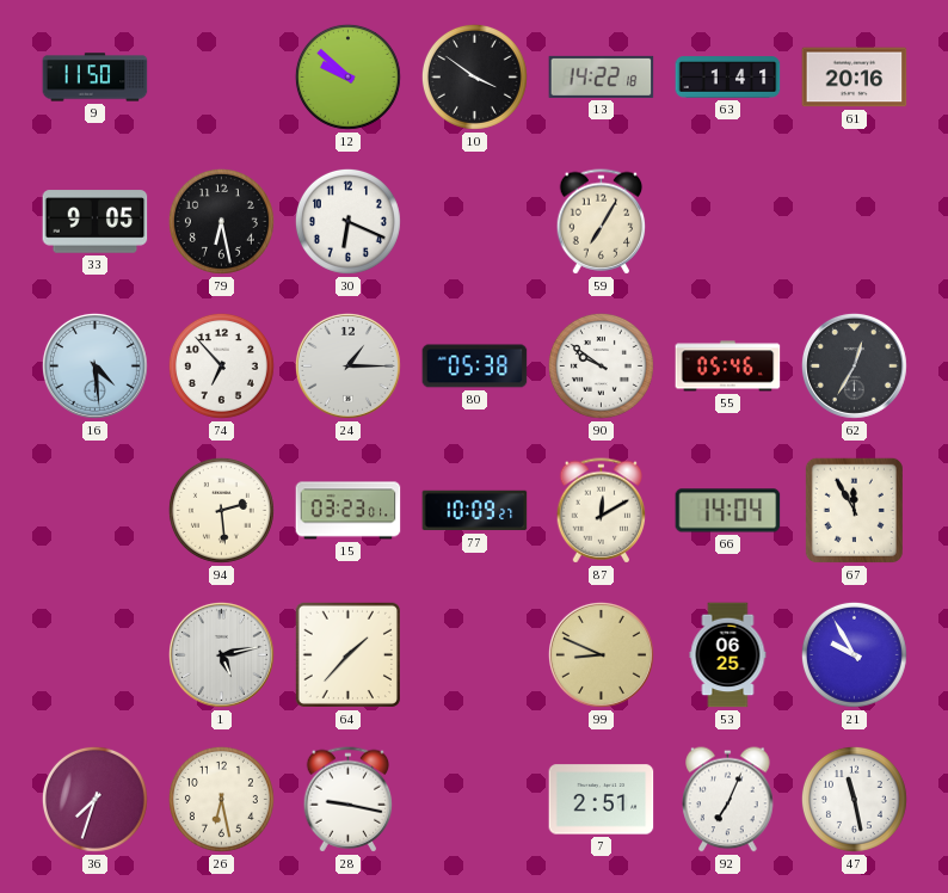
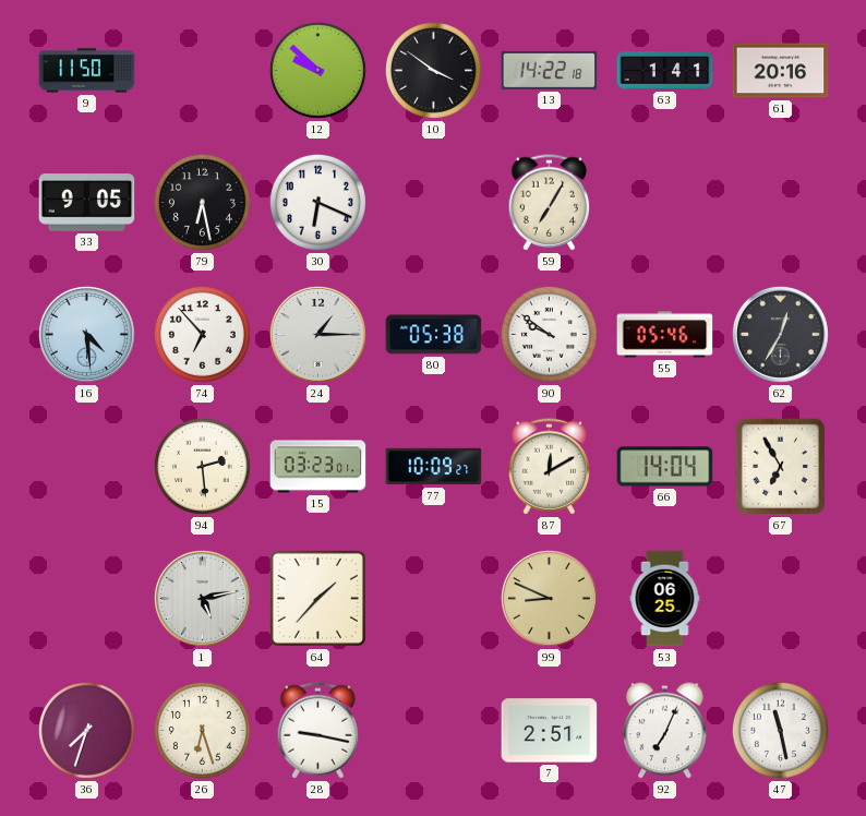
67: 11:55 -> 6:55 (780, 466)
21: 9:55 -> none (854, 654)
26: 6:28 -> 6:27 (202, 730)
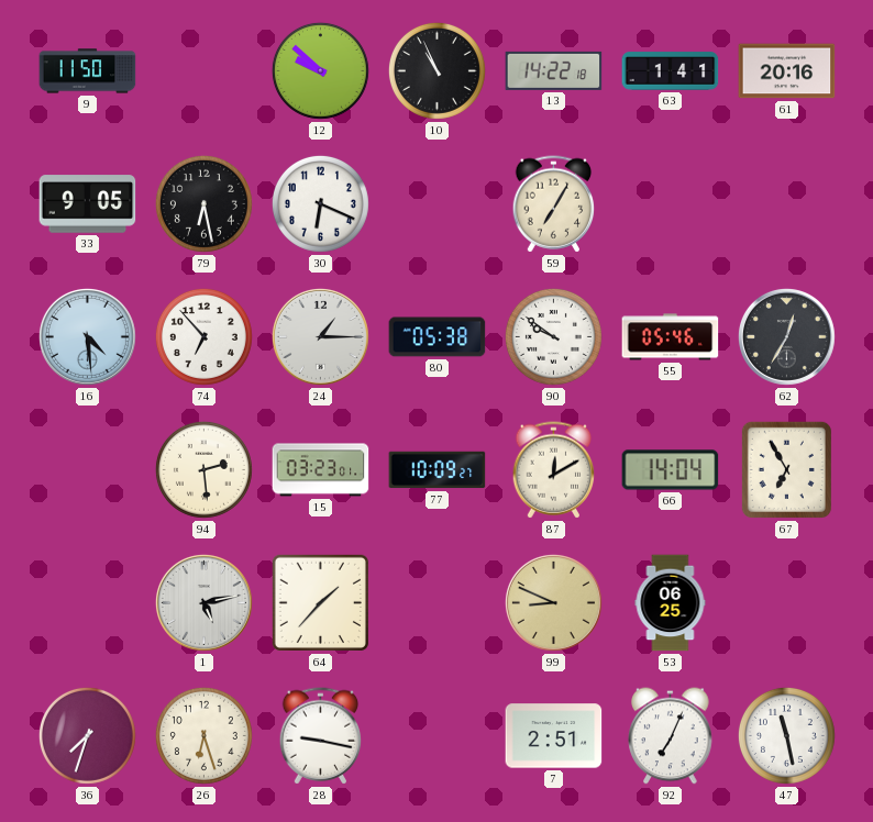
10: 3:51 -> 10:56 (436, 70)
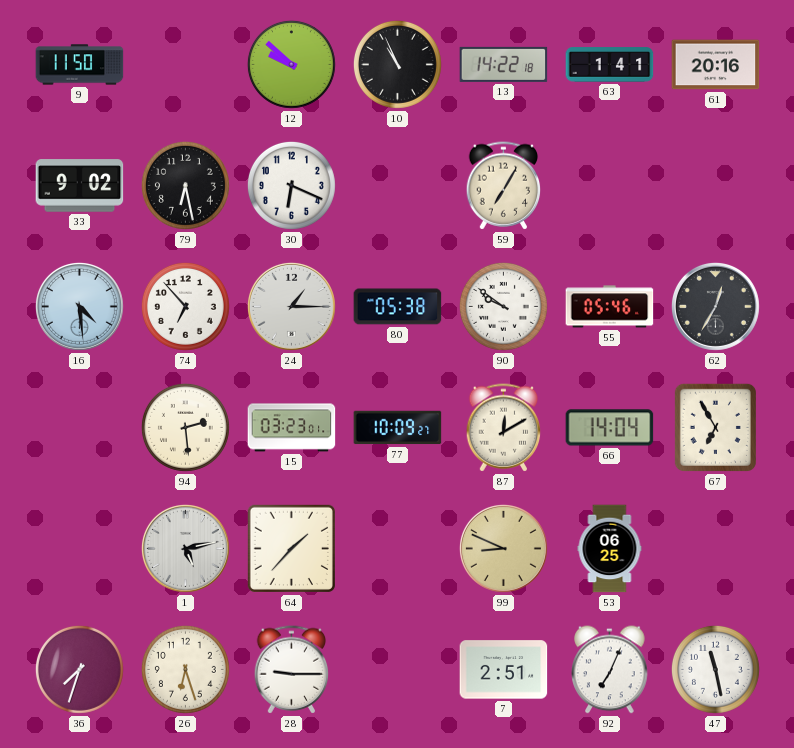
33: 9:05 -> 9:02 (80, 186)
28: 9:17 -> 9:15 (292, 670)
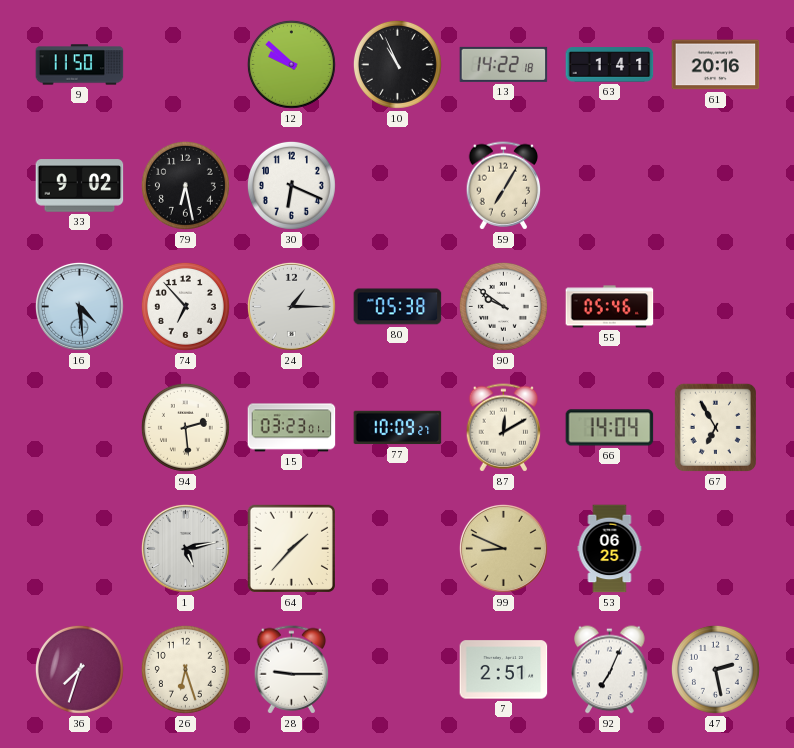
62: 12:35 -> none (715, 306)
47: 11:28 -> 2:28 (715, 669)
